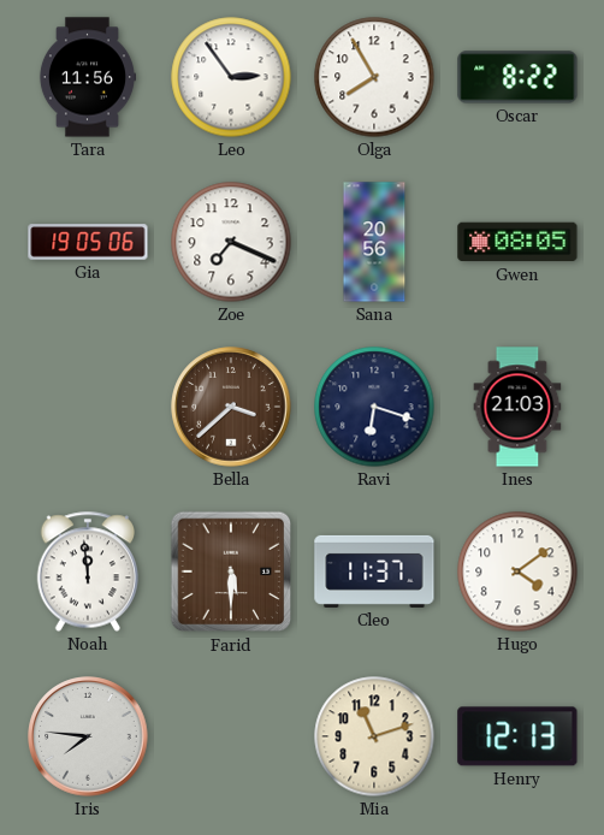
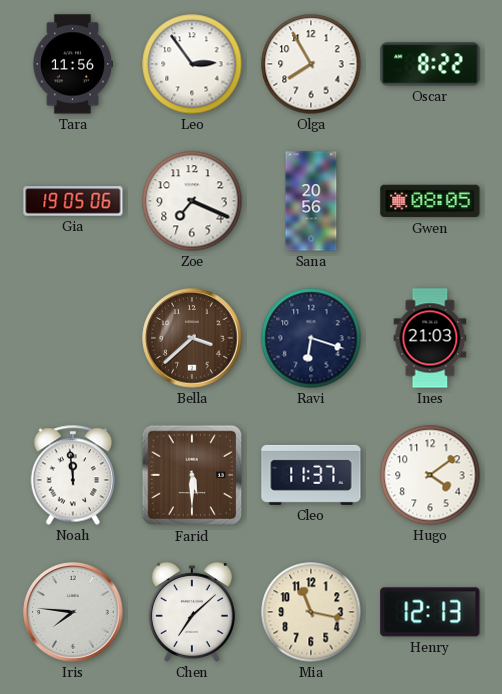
Chen: none -> 7:08 (192, 612)
Mia: 11:12 -> 11:17 (311, 612)
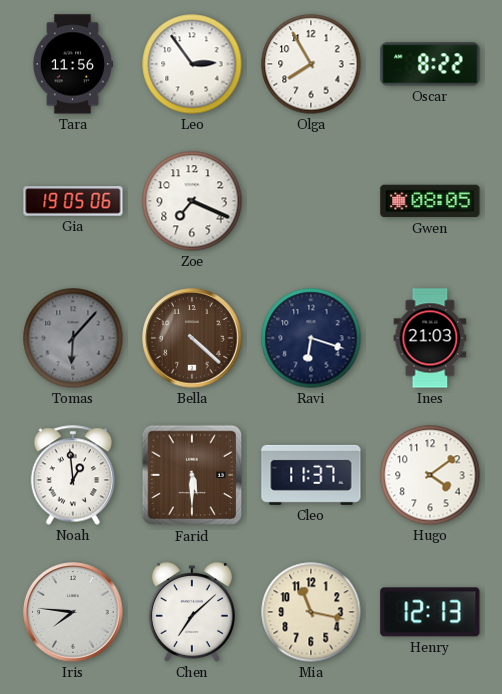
Sana: 20:56 -> none (311, 201)
Tomas: none -> 6:07 (73, 338)
Bella: 3:38 -> 4:22 (192, 338)
Noah: 11:59 -> 12:59 (73, 475)
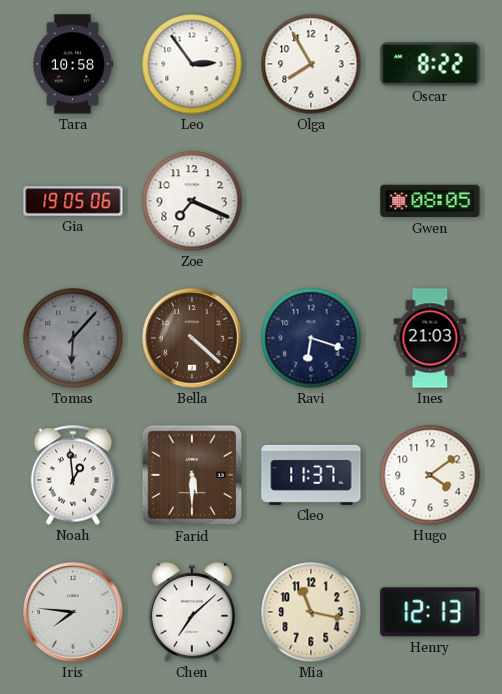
Tara: 11:56 -> 10:58 (72, 64)
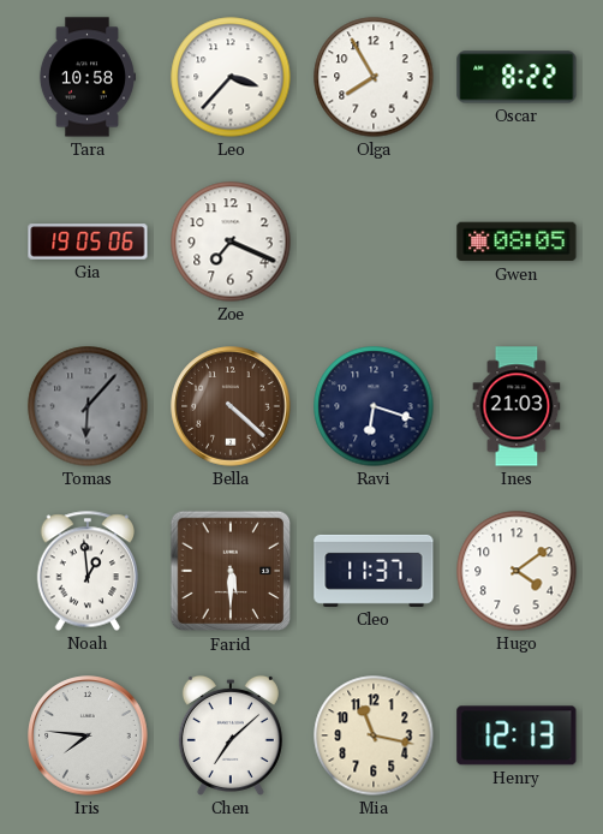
Leo: 2:54 -> 3:37 (231, 77)
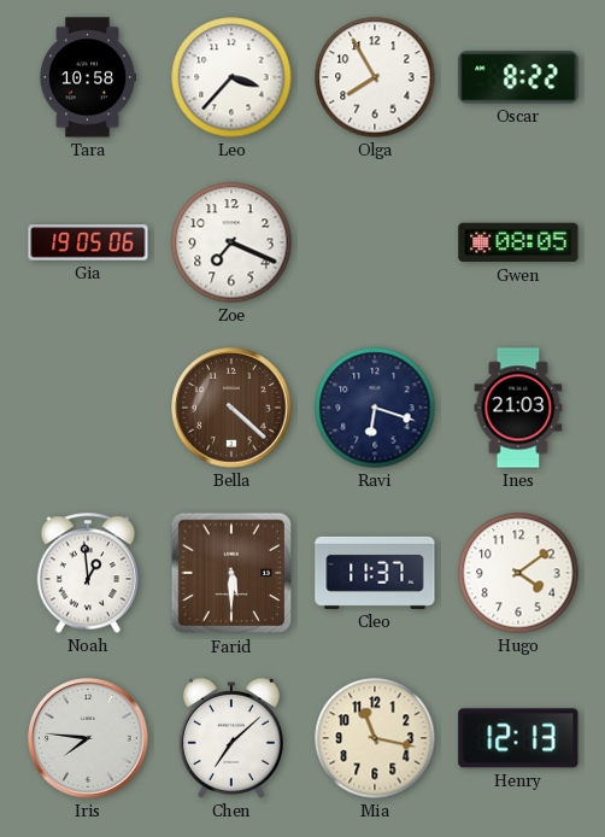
Tomas: 6:07 -> none (88, 406)
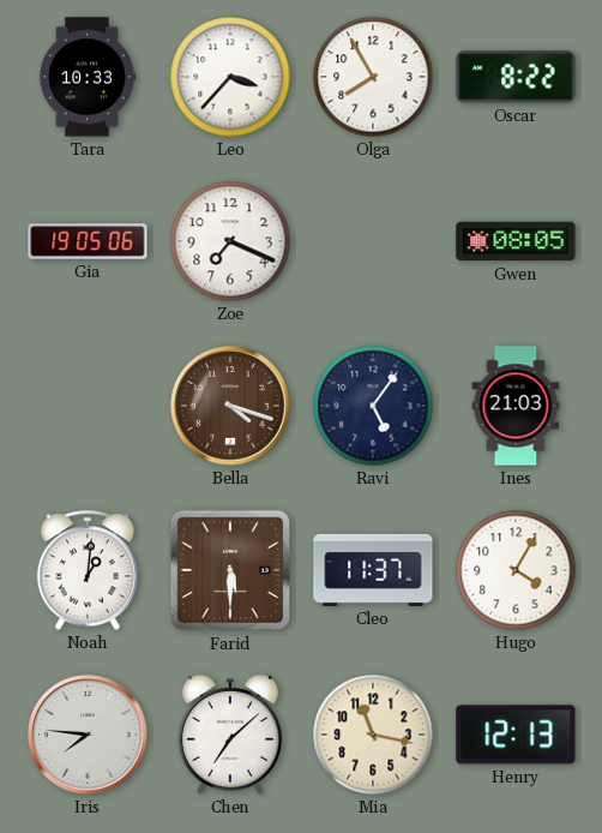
Tara: 10:58 -> 10:33 (86, 77)
Bella: 4:22 -> 4:18 (230, 406)
Ravi: 6:18 -> 5:06 (373, 406)
Noah: 12:59 -> 1:01 (88, 570)
Hugo: 4:09 -> 4:05 (516, 570)
